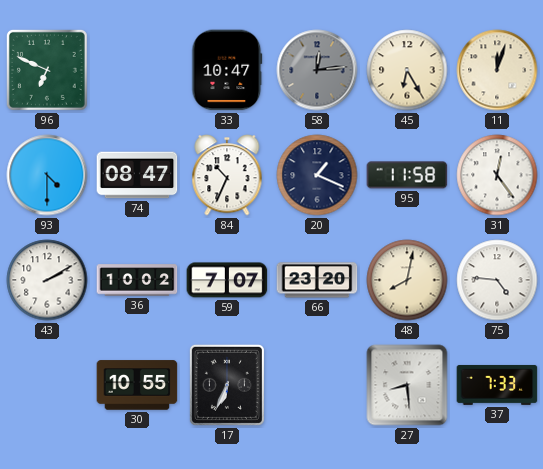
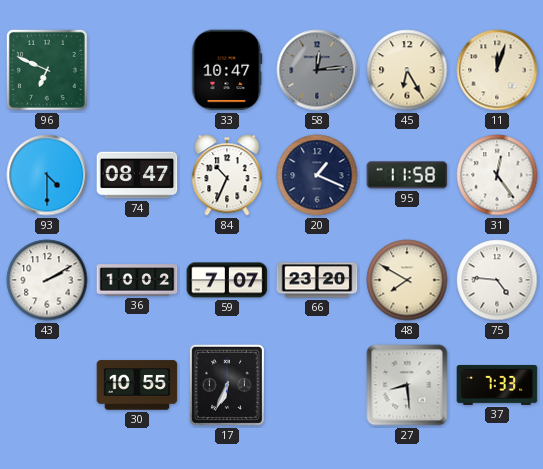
48: 8:02 -> 7:50 (407, 280)
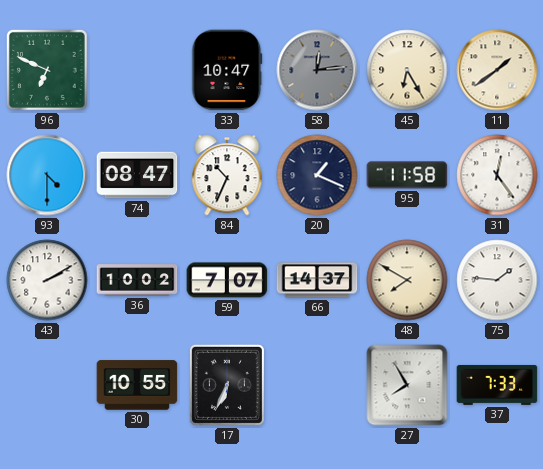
11: 12:03 -> 1:39 (497, 70)
66: 23:20 -> 14:37 (317, 280)
75: 4:46 -> 1:46 (497, 280)
27: 8:29 -> 7:55 (407, 385)
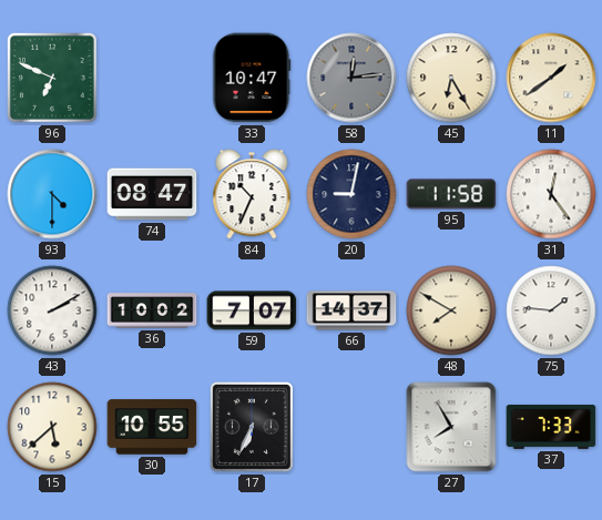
20: 1:19 -> 9:02 (351, 194)
15: none -> 5:38 (52, 427)
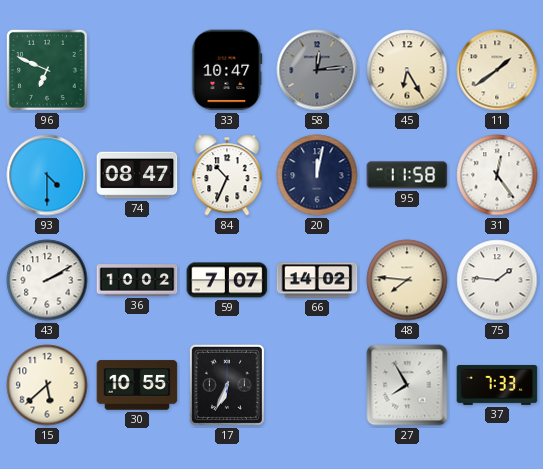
20: 9:02 -> 12:02 (317, 175)
66: 14:37 -> 14:02 (317, 280)
48: 7:50 -> 7:46 (407, 280)
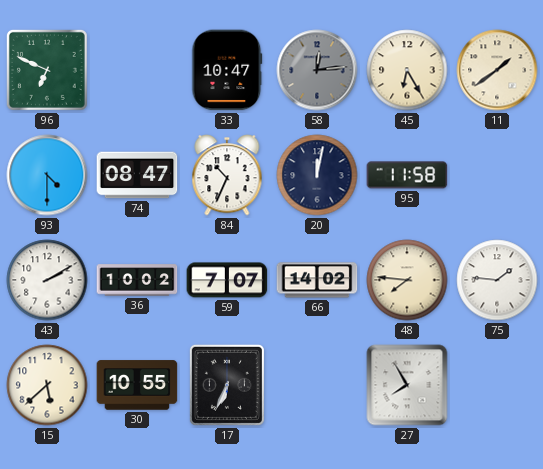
31: 12:24 -> none (497, 175)
37: 7:33 -> none (497, 385)
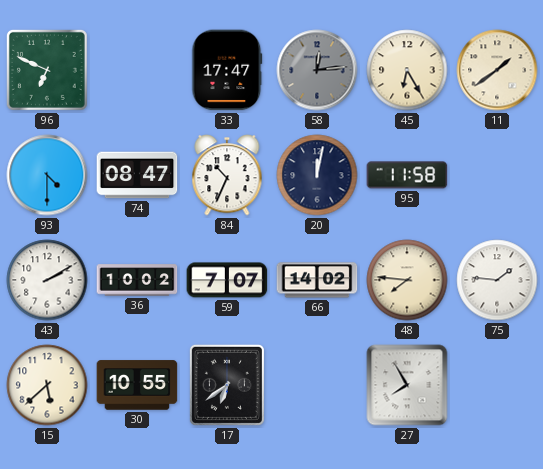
33: 10:47 -> 17:47 (227, 70)
17: 6:34 -> 6:39 (227, 385)
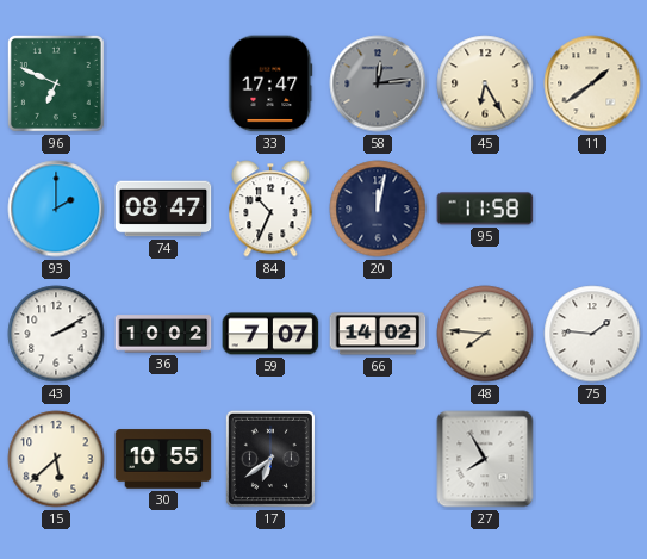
93: 4:30 -> 2:00 (56, 209)
